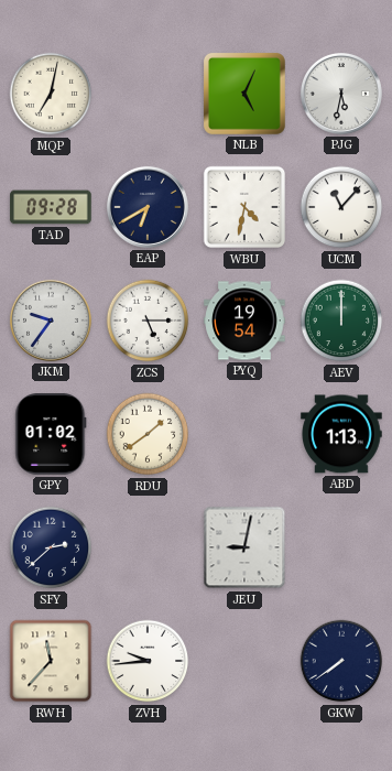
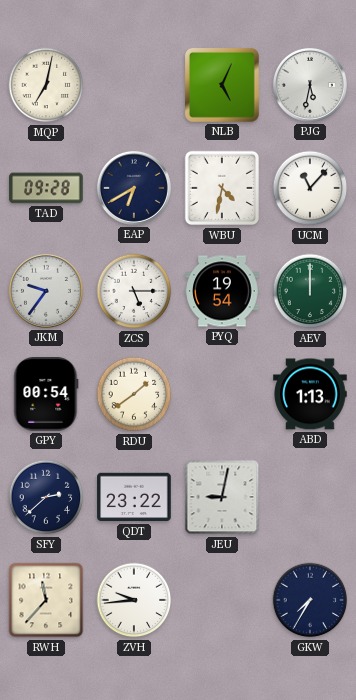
GPY: 01:02 -> 00:54 (46, 394)
QDT: none -> 23:22 (134, 497)
GKW: 7:39 -> 7:35 (310, 600)
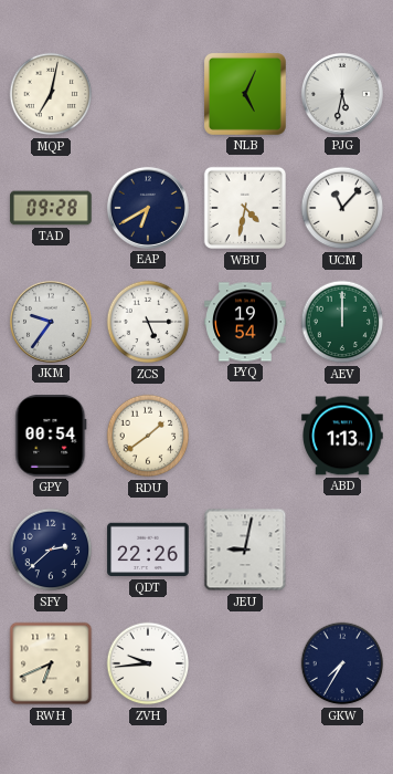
QDT: 23:22 -> 22:26 (148, 550)
RWH: 11:37 -> 6:41 (51, 663)
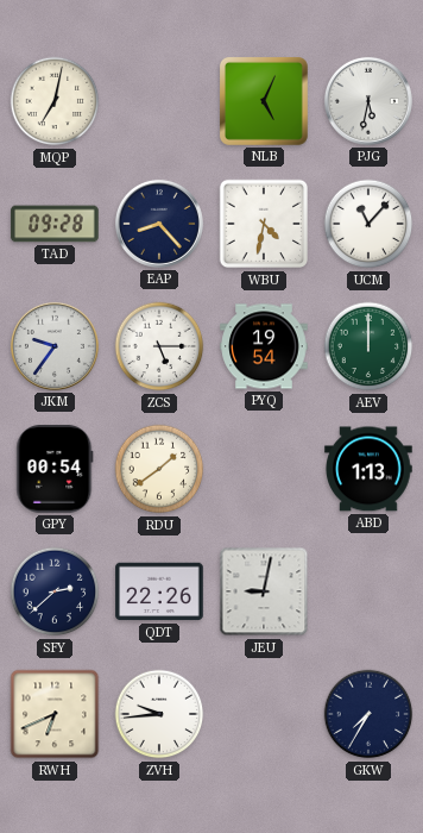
EAP: 6:40 -> 8:23 (159, 224)
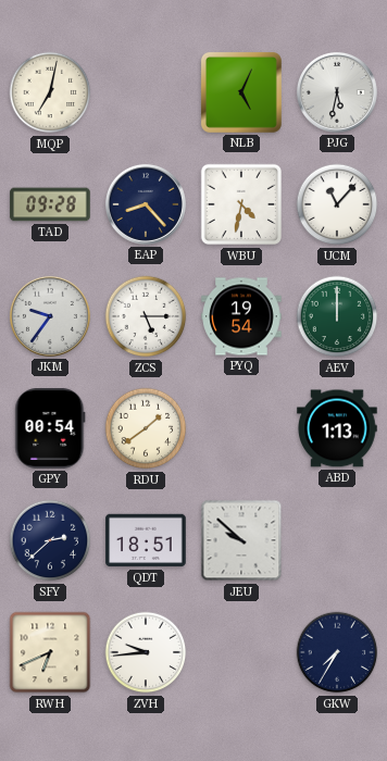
QDT: 22:26 -> 18:51 (146, 540)
JEU: 9:02 -> 9:52 (241, 540)
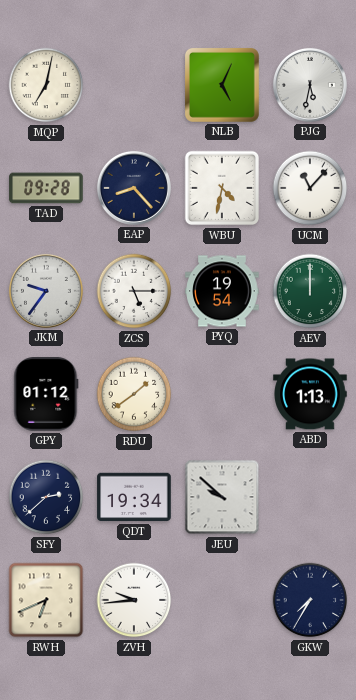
GPY: 00:54 -> 01:12 (46, 394)
QDT: 18:51 -> 19:34 (134, 497)
